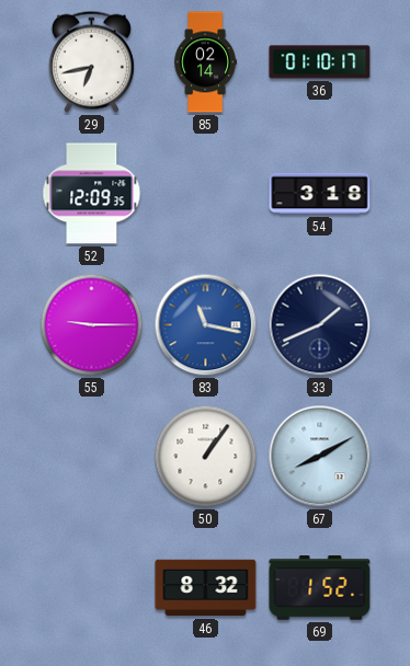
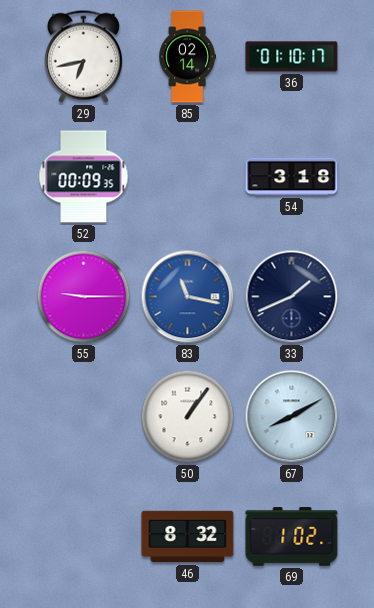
52: 12:09 -> 00:09 (84, 177)
69: 1:52 -> 1:02 (292, 537)
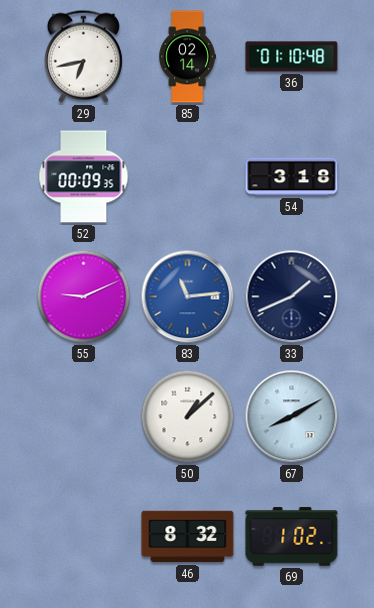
36: 01:10:17 -> 01:10:48 (292, 57)
55: 9:15 -> 9:11 (84, 297)
83: 11:17 -> 11:14 (188, 297)
50: 1:06 -> 1:08 (188, 417)
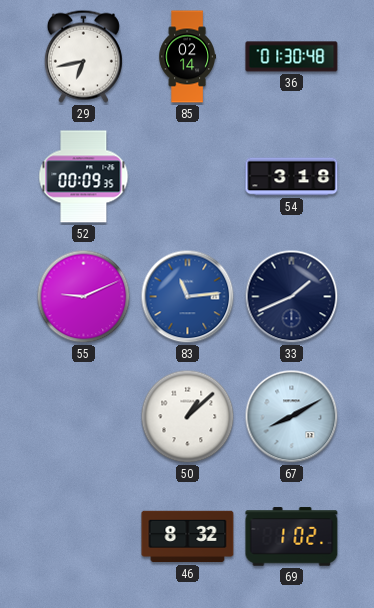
36: 01:10 -> 01:30 (292, 57)
